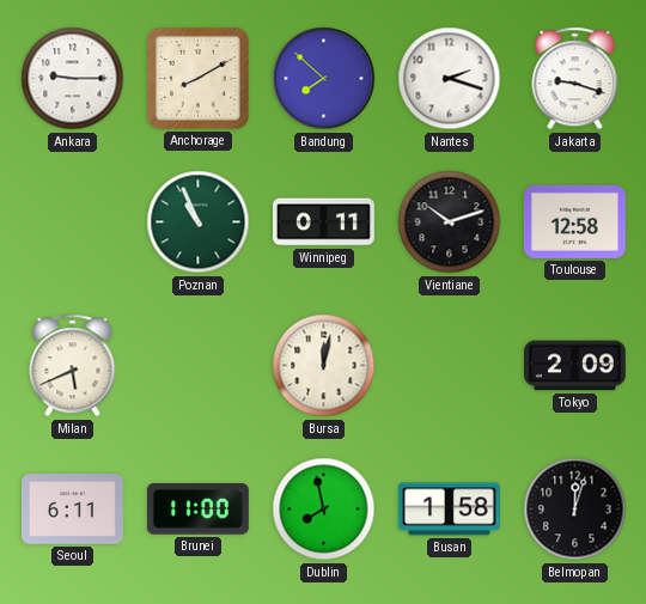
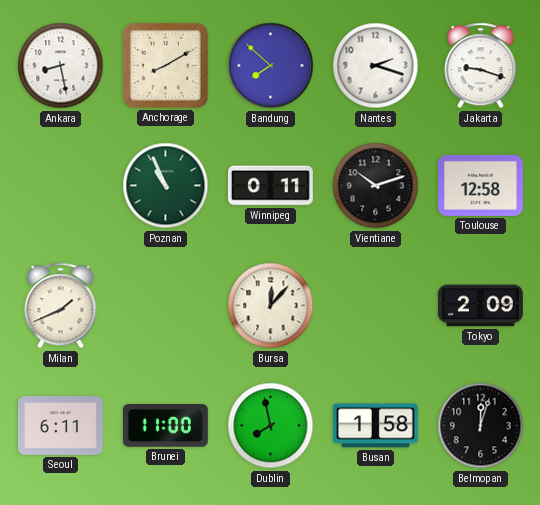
Ankara: 9:15 -> 8:28 (61, 66)
Milan: 5:41 -> 1:41 (61, 306)
Bursa: 12:02 -> 12:07 (271, 306)
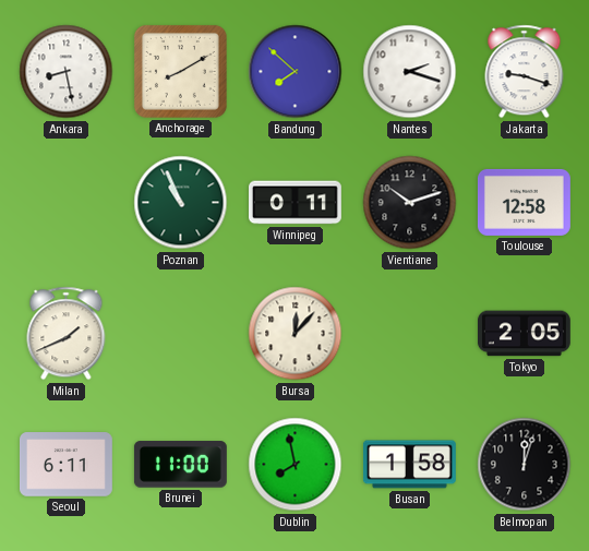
Tokyo: 2:09 -> 2:05 (524, 334)
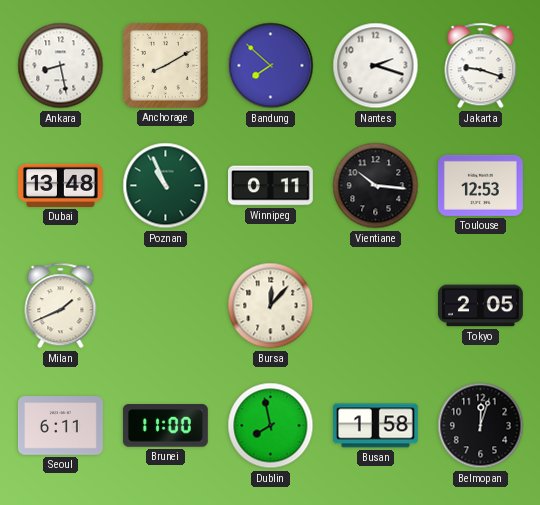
Dubai: none -> 13:48 (61, 185)
Vientiane: 10:12 -> 10:16 (376, 186)
Toulouse: 12:58 -> 12:53 (480, 185)
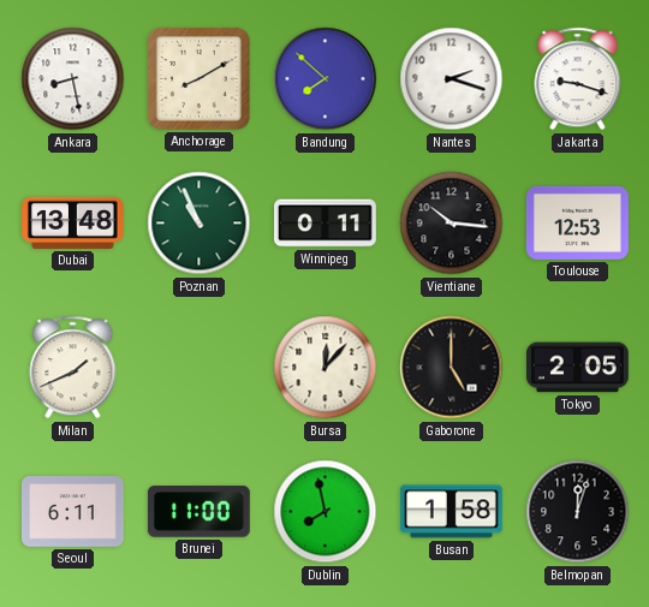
Gaborone: none -> 5:00 (452, 368)
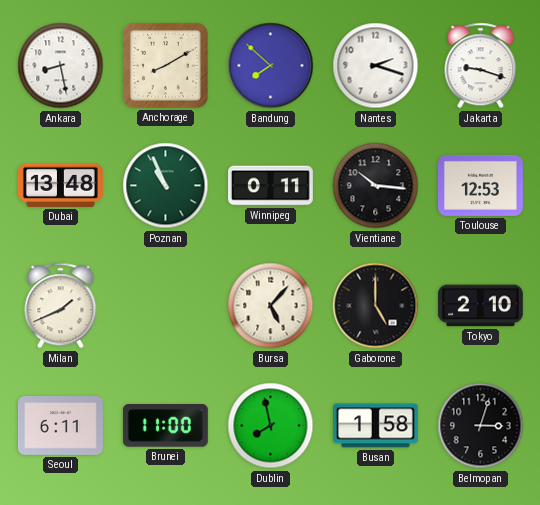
Bursa: 12:07 -> 5:07 (271, 306)
Tokyo: 2:05 -> 2:10 (480, 306)
Belmopan: 12:03 -> 3:03 (481, 426)
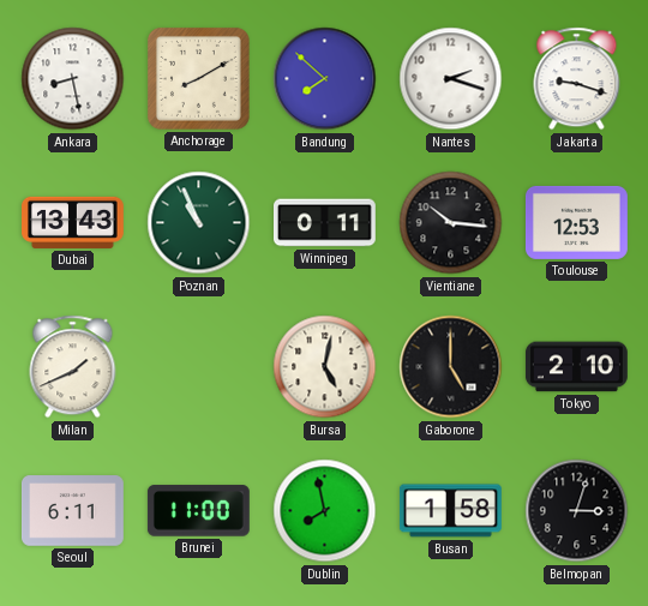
Dubai: 13:48 -> 13:43 (73, 222)
Bursa: 5:07 -> 5:02 (325, 367)
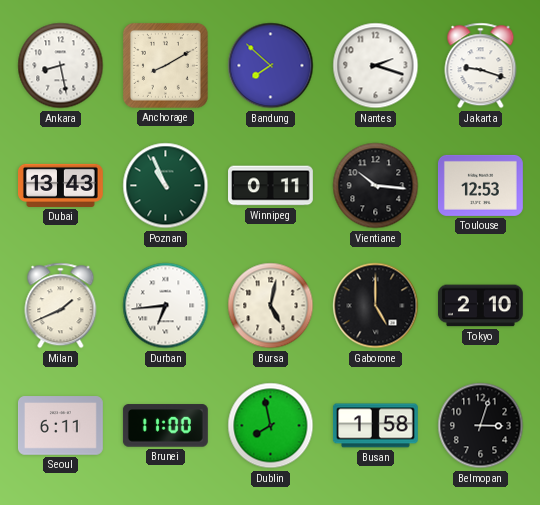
Durban: none -> 6:44 (166, 306)
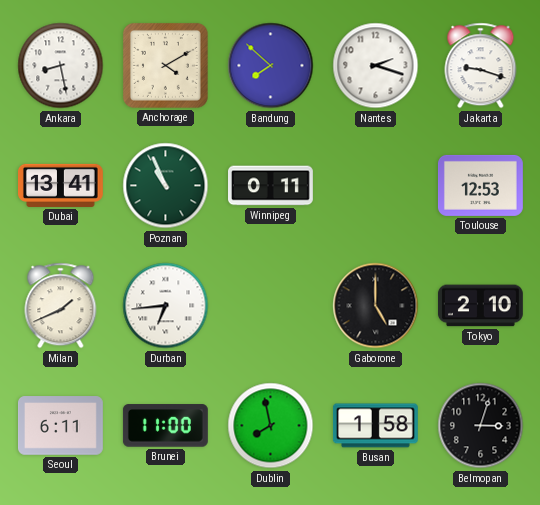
Anchorage: 8:10 -> 4:10 (165, 65)
Dubai: 13:43 -> 13:41 (61, 185)
Vientiane: 10:16 -> none (376, 186)
Bursa: 5:02 -> none (271, 306)
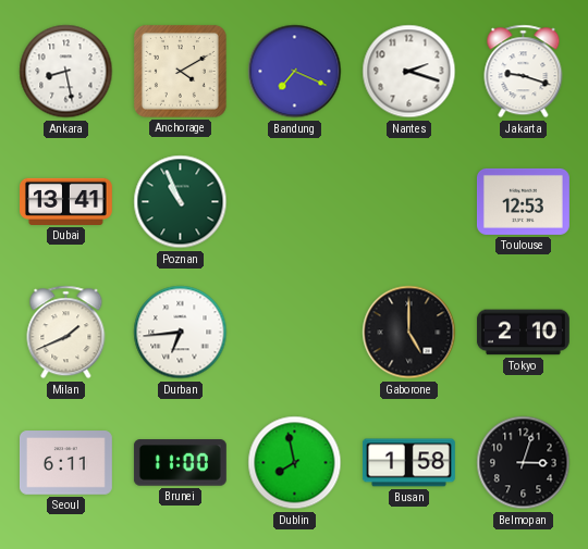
Bandung: 7:52 -> 7:19 (295, 72)
Winnipeg: 0:11 -> none (271, 186)
